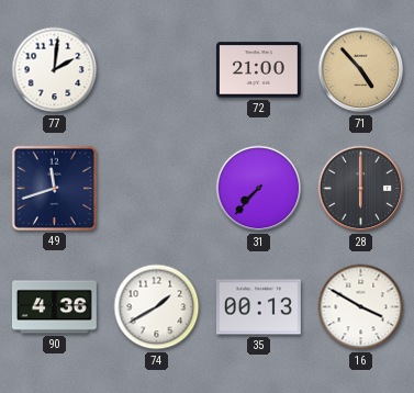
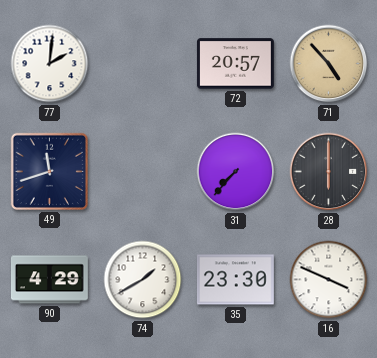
72: 21:00 -> 20:57 (235, 64)
90: 4:36 -> 4:29 (49, 280)
35: 00:13 -> 23:30 (235, 280)
16: 3:50 -> 3:49 (329, 280)
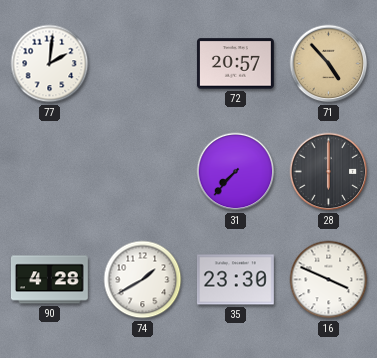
49: 11:42 -> none (49, 171)
90: 4:29 -> 4:28 (49, 280)
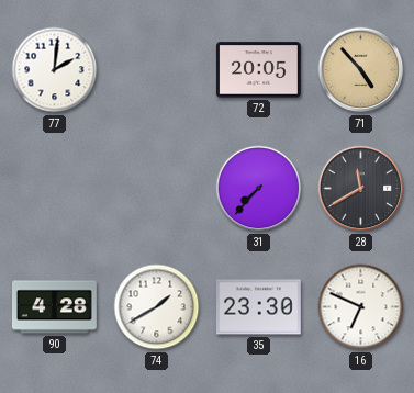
72: 20:57 -> 20:05 (258, 70)
28: 6:00 -> 11:40 (361, 189)
16: 3:49 -> 6:49 (361, 307)
